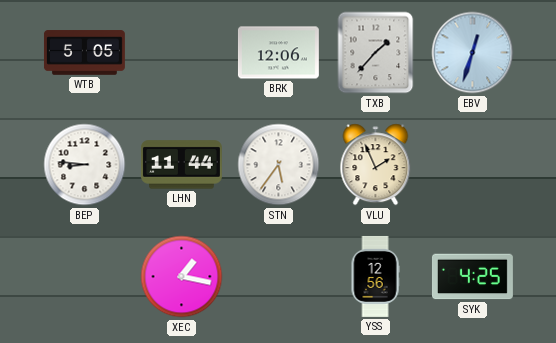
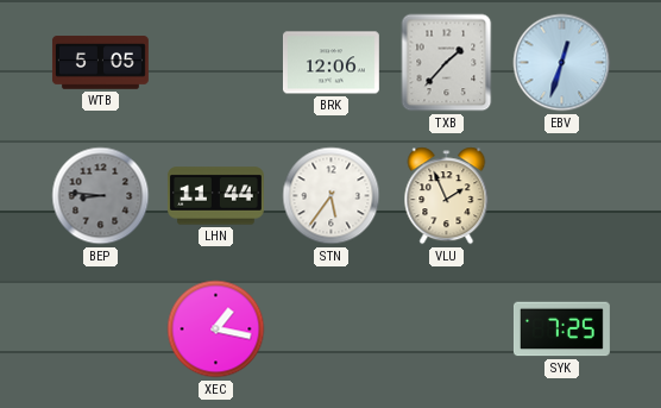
BEP dial: white -> grey (101, 196)
YSS: 12:56 -> none (375, 276)
SYK: 4:25 -> 7:25 (561, 329)
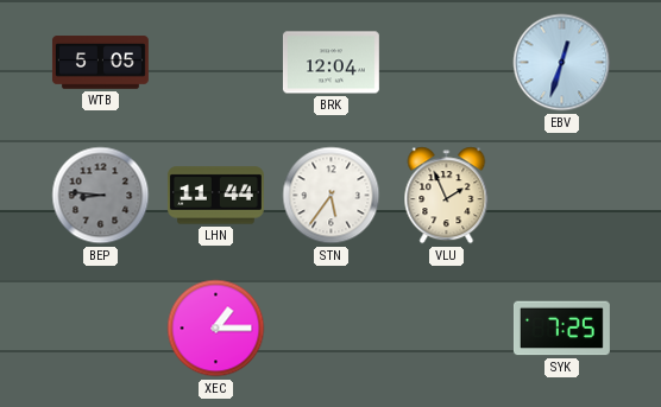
BRK: 12:06 -> 12:04 (330, 63)
TXB: 1:37 -> none (447, 63)
XEC: 1:17 -> 1:15 (216, 329)
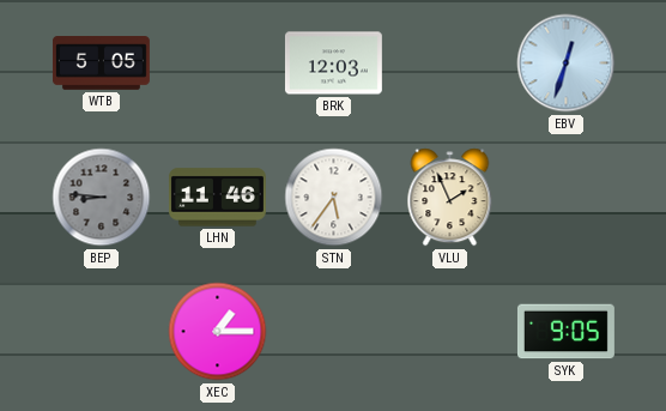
BRK: 12:04 -> 12:03 (333, 64)
LHN: 11:44 -> 11:46 (217, 198)
SYK: 7:25 -> 9:05 (565, 332)
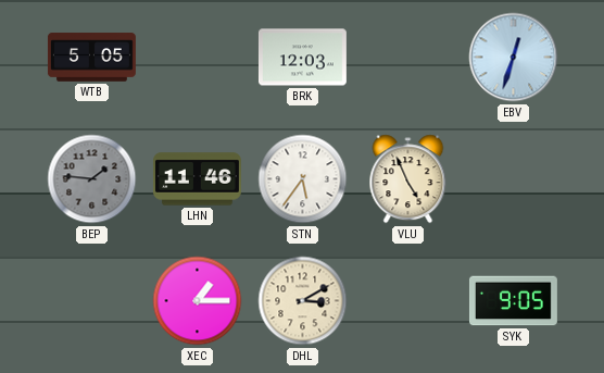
BEP: 8:46 -> 1:46 (92, 179)
VLU: 1:56 -> 4:56 (408, 179)
DHL: none -> 3:10 (303, 301)
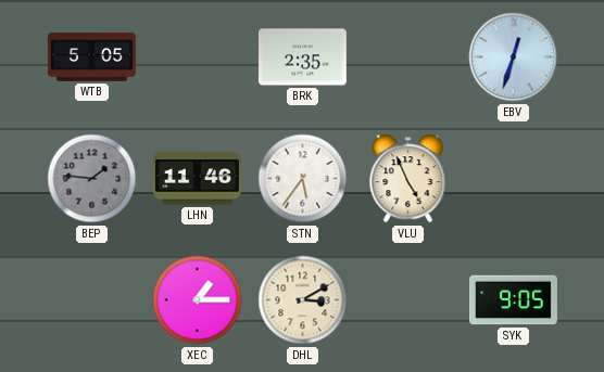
BRK: 12:03 -> 2:35 (302, 57)
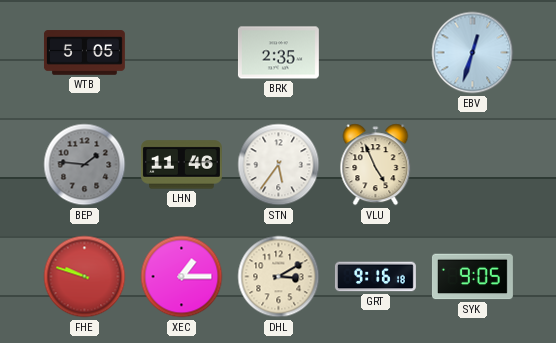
FHE: none -> 9:48 (85, 277)
GRT: none -> 9:16 (375, 277)
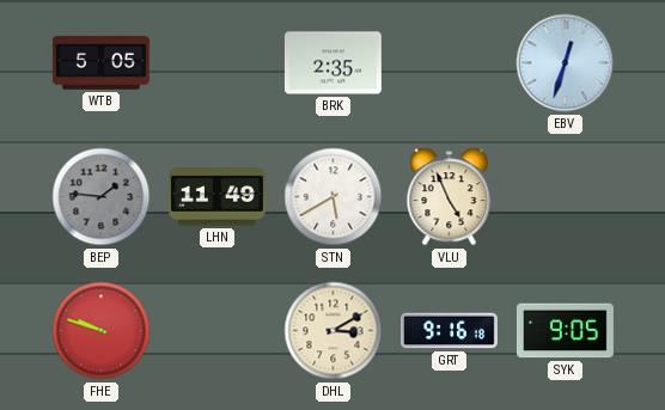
LHN: 11:46 -> 11:49 (216, 197)
STN: 5:36 -> 5:40 (334, 197)
XEC: 1:15 -> none (182, 277)
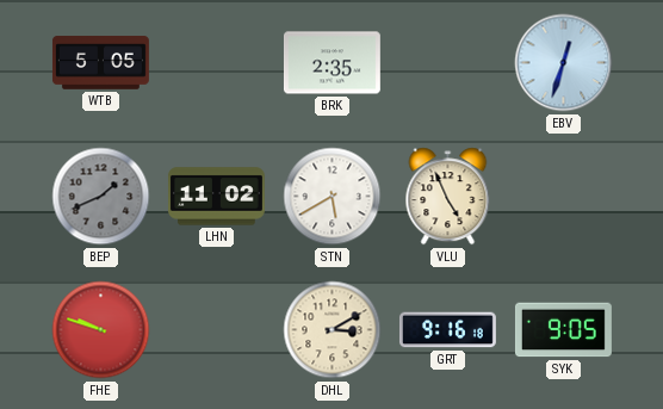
BEP: 1:46 -> 1:41 (101, 197)
LHN: 11:49 -> 11:02 (216, 197)
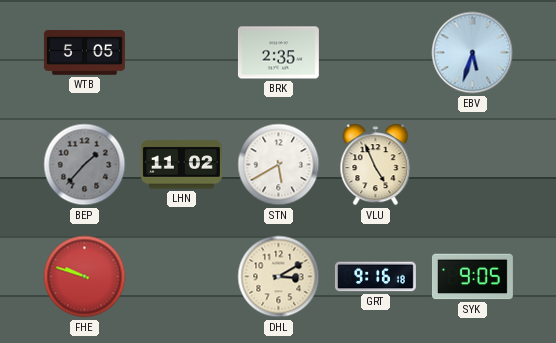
EBV: 12:33 -> 5:33 (473, 53)
BEP: 1:41 -> 1:37 (85, 165)
